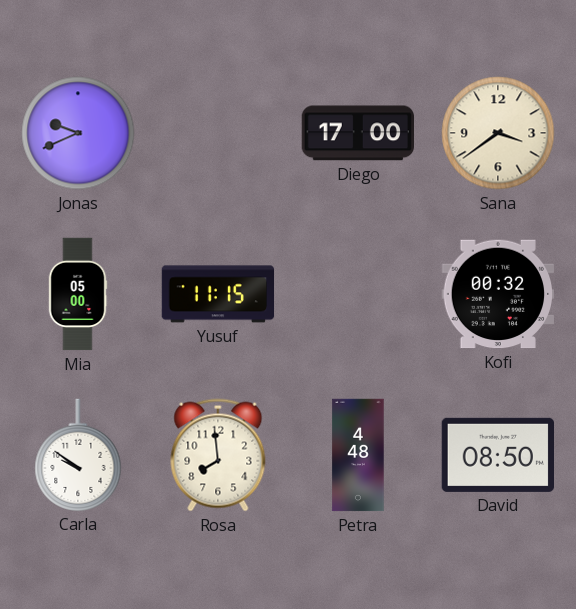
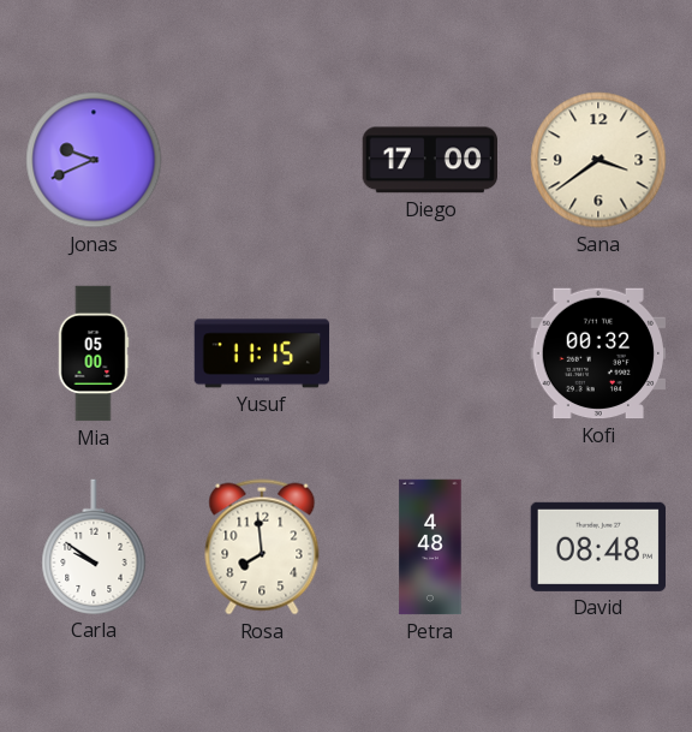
David: 08:50 -> 08:48 (597, 547)
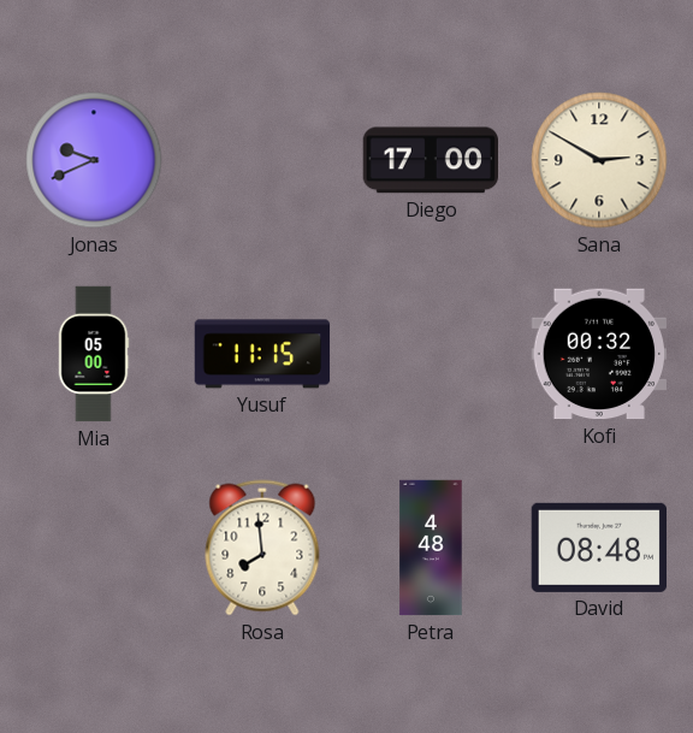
Sana: 3:39 -> 2:50 (599, 160)
Carla: 9:51 -> none (94, 547)
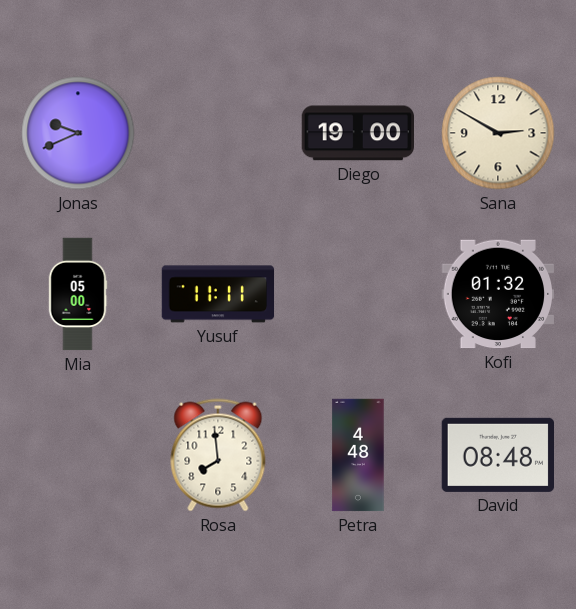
Diego: 17:00 -> 19:00 (357, 133)
Yusuf: 11:15 -> 11:11 (218, 294)
Kofi: 00:32 -> 01:32 (498, 294)
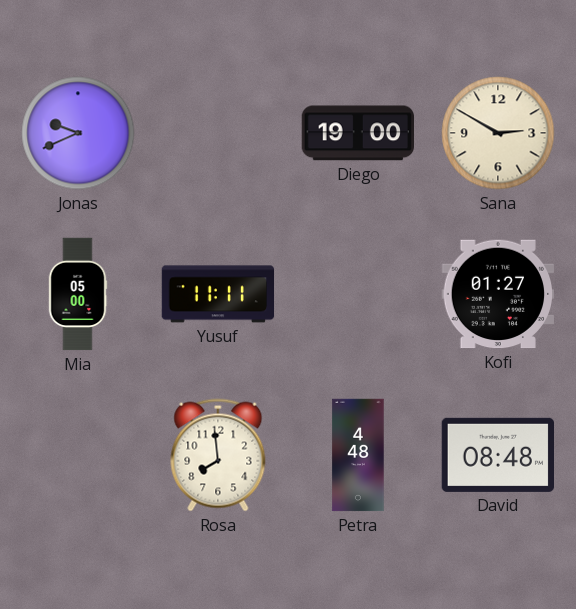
Kofi: 01:32 -> 01:27 (498, 294)
